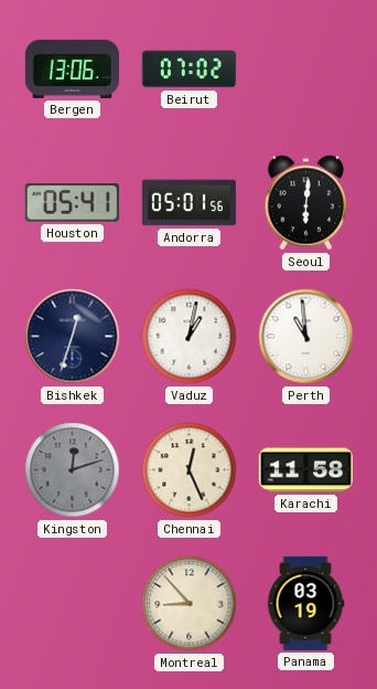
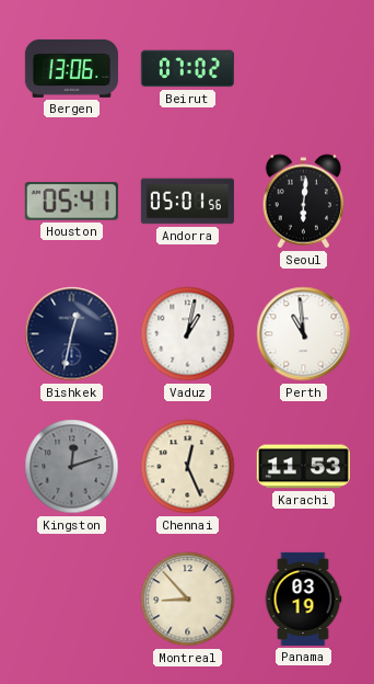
Bishkek: 12:33 -> 12:32 (72, 334)
Karachi: 11:58 -> 11:53 (303, 467)
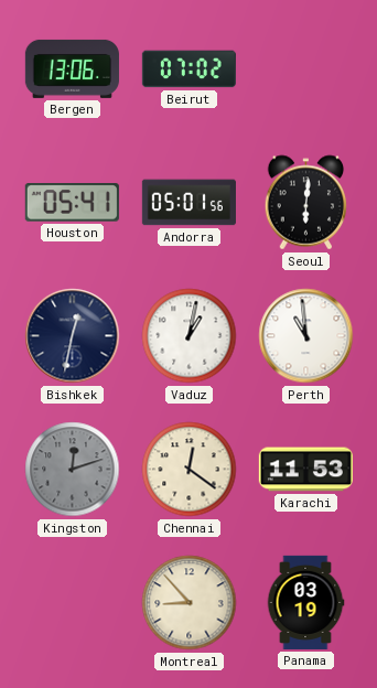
Chennai: 12:26 -> 12:21 (190, 470)
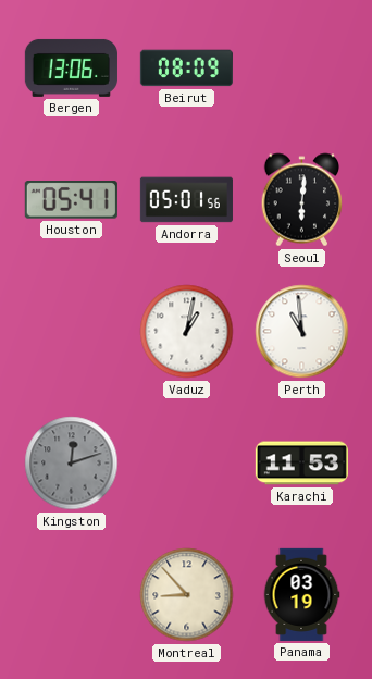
Beirut: 07:02 -> 08:09 (186, 69)
Bishkek: 12:32 -> none (73, 336)
Chennai: 12:21 -> none (190, 470)
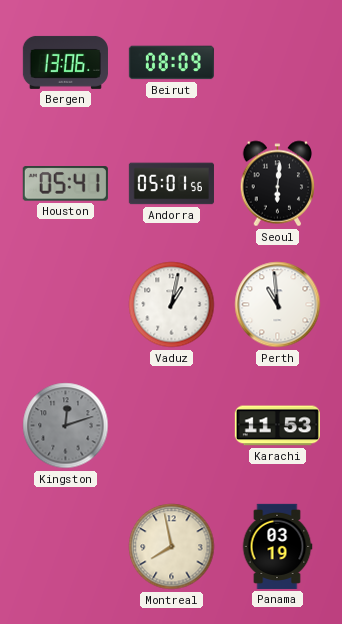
Montreal: 8:53 -> 7:58 (172, 547)
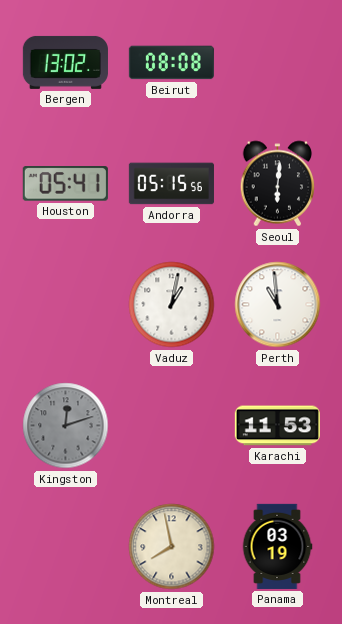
Bergen: 13:06 -> 13:02 (65, 62)
Beirut: 08:09 -> 08:08 (171, 63)
Andorra: 05:01 -> 05:15 (171, 184)
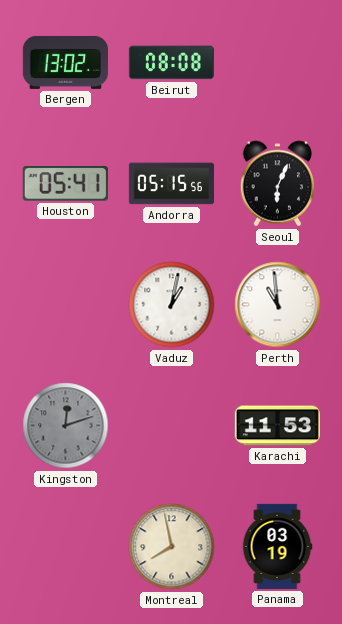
Seoul: 6:01 -> 6:04 (278, 184)
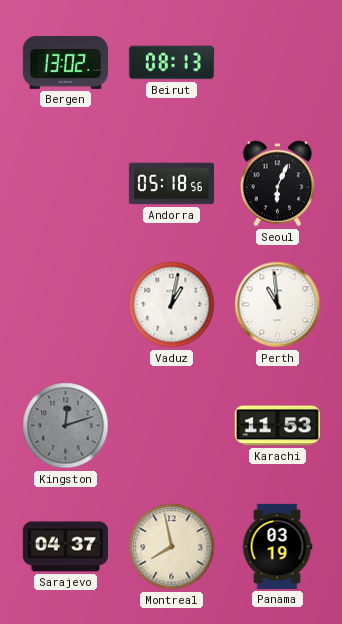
Beirut: 08:08 -> 08:13 (171, 63)
Houston: 05:41 -> none (65, 184)
Andorra: 05:15 -> 05:18 (171, 184)
Sarajevo: none -> 04:37 (65, 547)
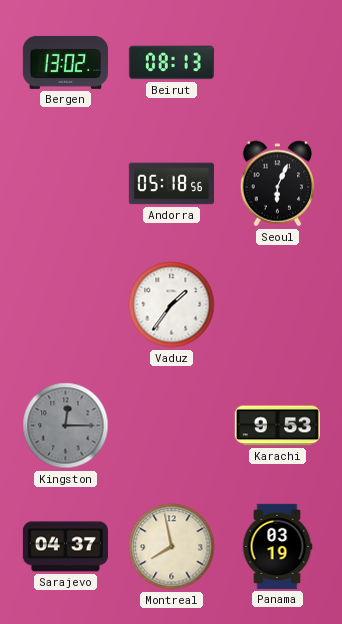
Vaduz: 1:02 -> 1:36 (172, 305)
Perth: 10:59 -> none (278, 305)
Kingston: 12:12 -> 12:15 (66, 426)
Karachi: 11:53 -> 9:53 (277, 426)
